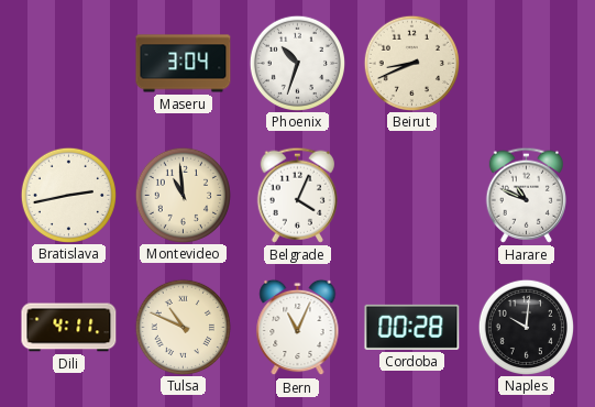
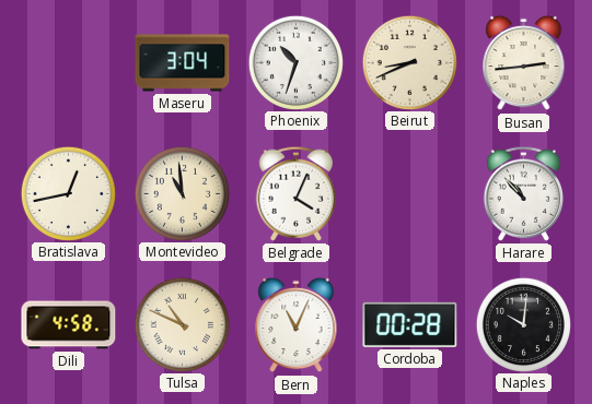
Busan: none -> 2:44 (524, 63)
Bratislava: 2:43 -> 12:43 (68, 193)
Harare: 10:49 -> 10:53 (523, 193)
Dili: 4:11 -> 4:58 (69, 325)
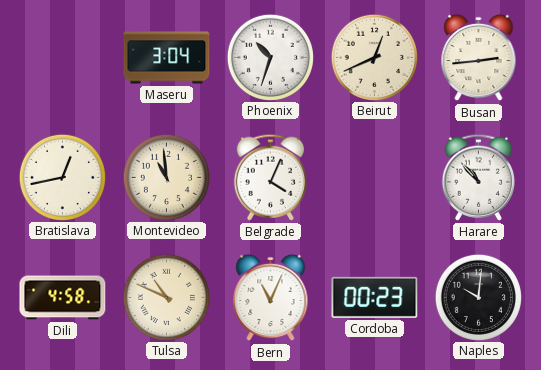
Beirut: 8:41 -> 12:41 (374, 57)
Cordoba: 00:28 -> 00:23 (375, 297)
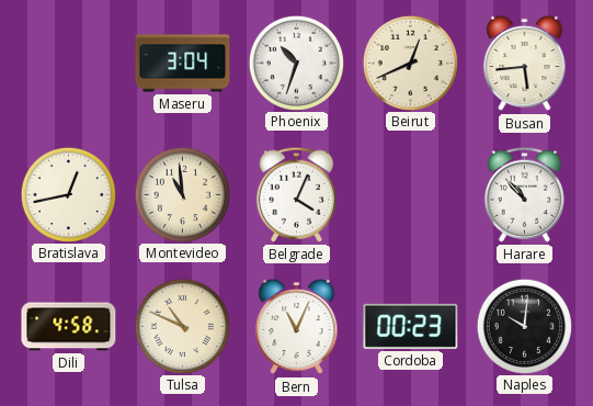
Busan: 2:44 -> 5:44 (525, 64)
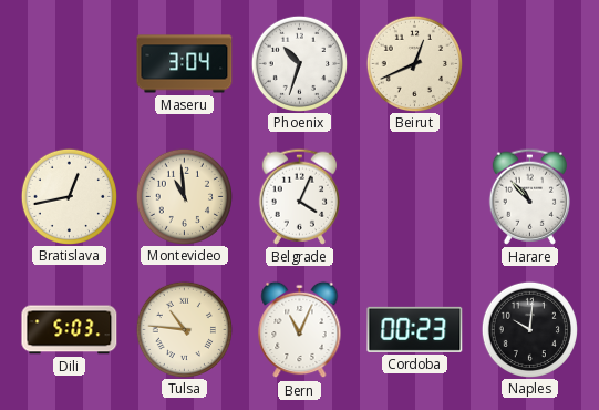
Busan: 5:44 -> none (525, 64)
Dili: 4:58 -> 5:03 (70, 330)
Tulsa: 10:49 -> 10:46 (184, 329)
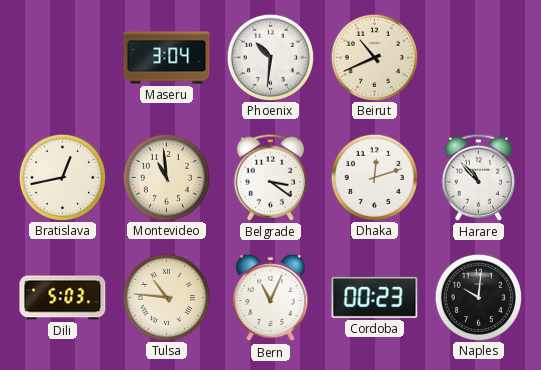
Phoenix: 10:33 -> 10:31 (270, 57)
Beirut: 12:41 -> 10:41 (374, 57)
Belgrade: 4:04 -> 3:21 (270, 177)
Dhaka: none -> 12:12 (374, 177)
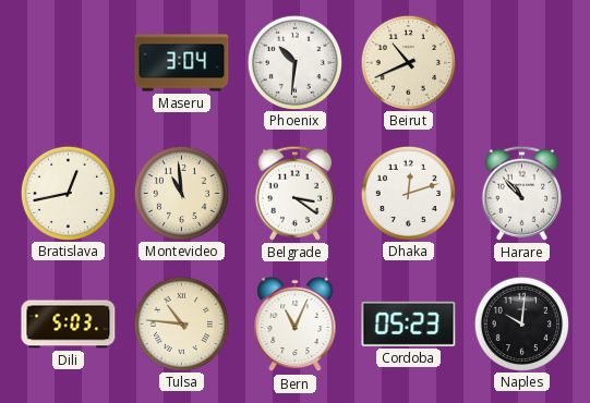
Cordoba: 00:23 -> 05:23 (409, 323)
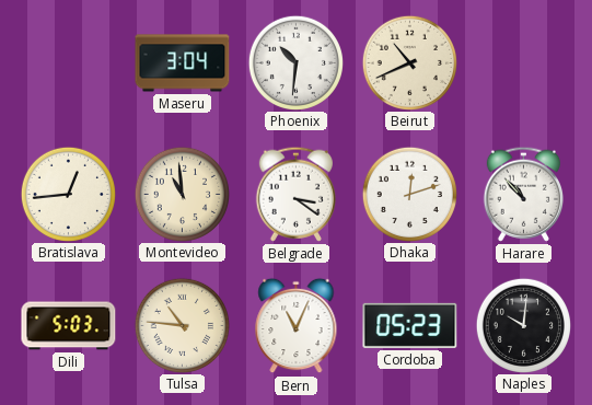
Bratislava: 12:43 -> 12:44 (68, 194)
